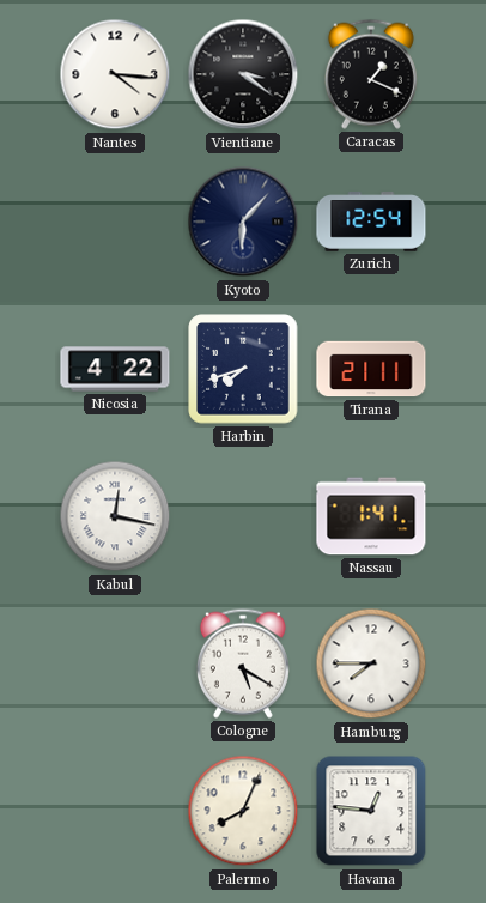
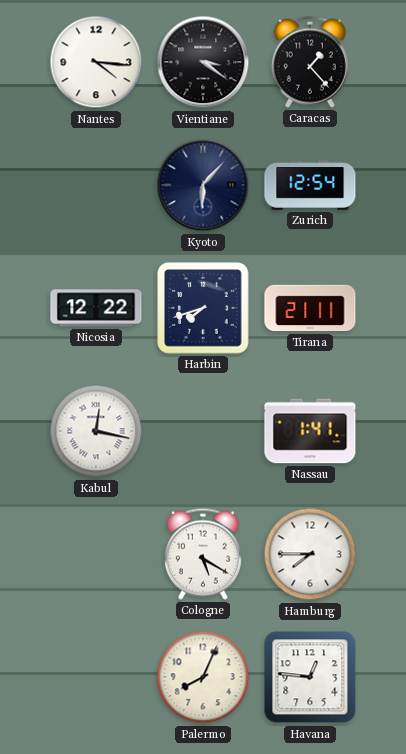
Caracas: 1:19 -> 1:23 (310, 62)
Nicosia: 4:22 -> 12:22 (96, 308)
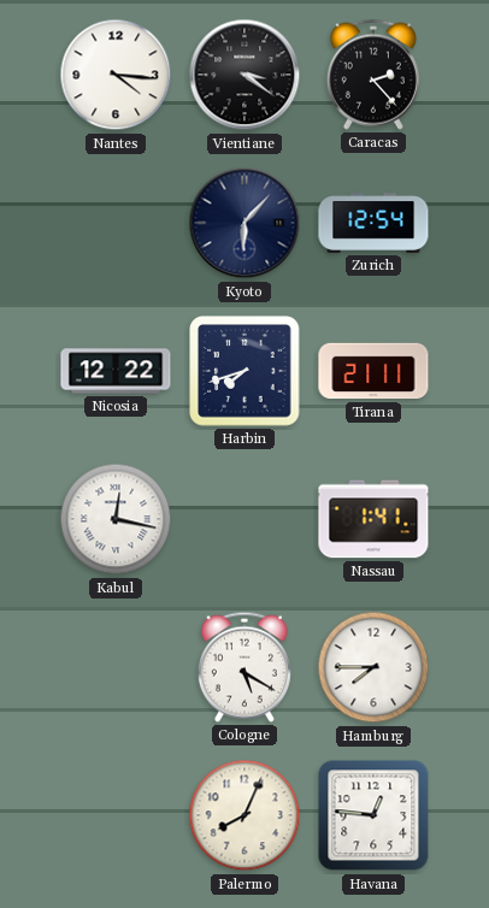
Caracas: 1:23 -> 2:23 (373, 75)
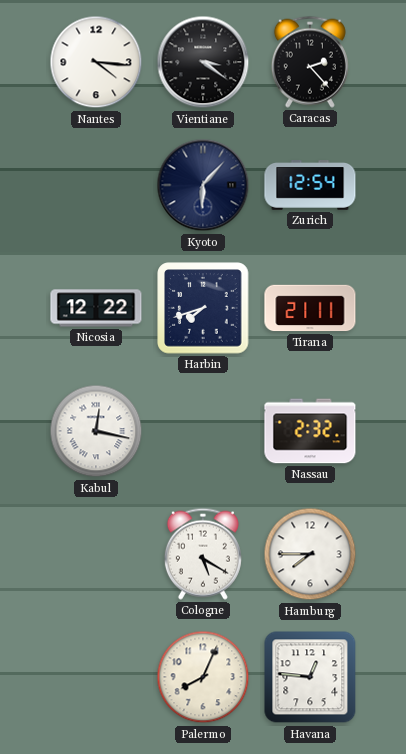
Nassau: 1:41 -> 2:32 (310, 431)
